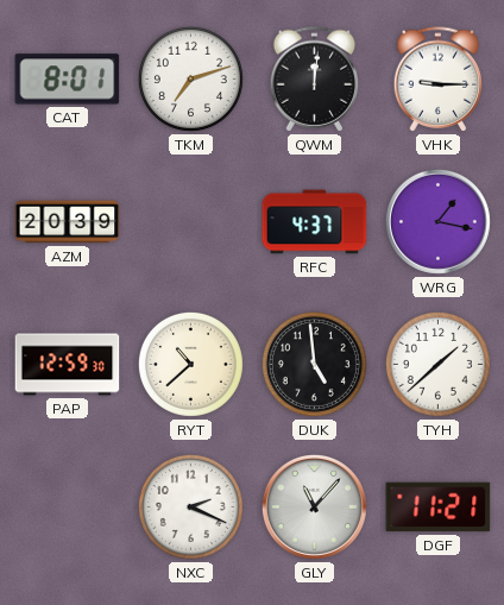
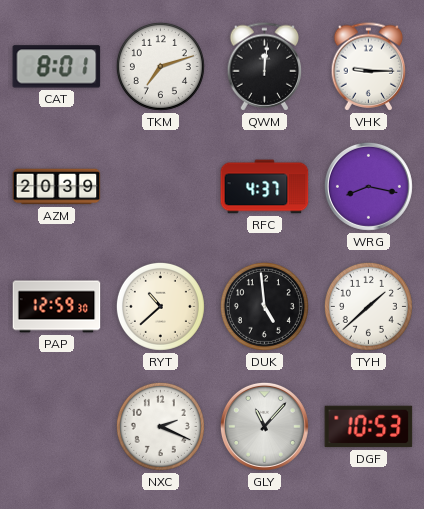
WRG: 1:17 -> 8:17 (368, 186)
DGF: 11:21 -> 10:53 (369, 427)
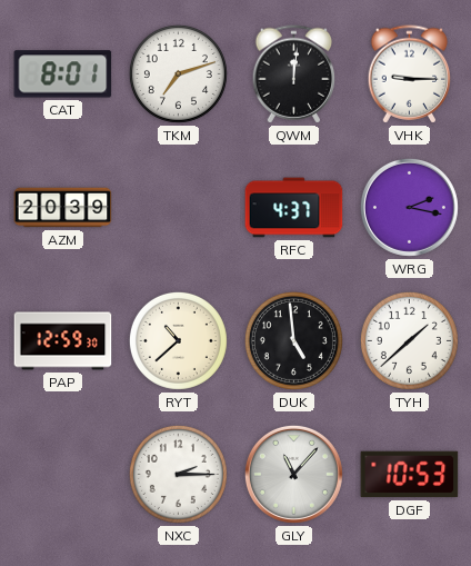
WRG: 8:17 -> 2:17 (409, 207)
NXC: 2:19 -> 2:15 (178, 474)
